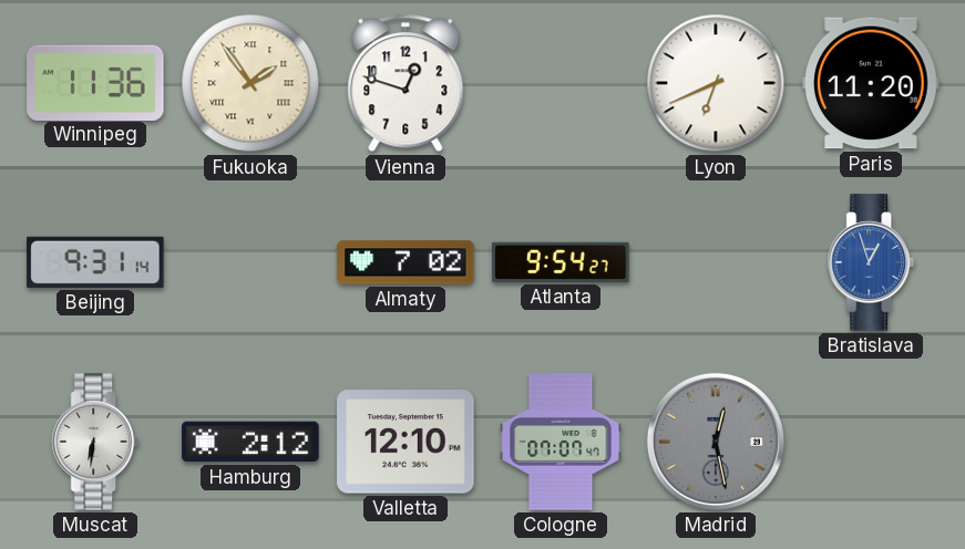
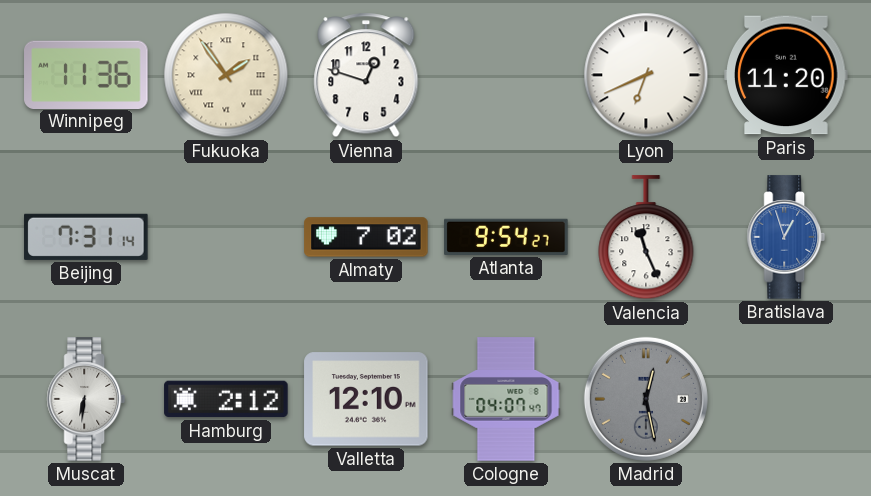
Beijing: 9:31 -> 7:31 (86, 237)
Valencia: none -> 11:26 (646, 238)
Cologne: 07:07 -> 04:07 (506, 399)
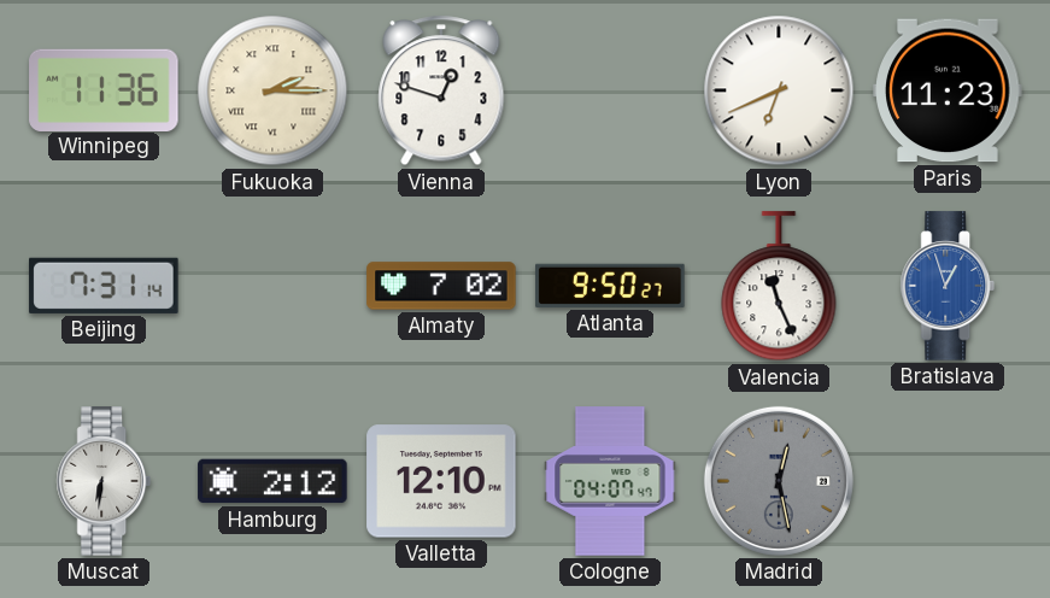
Fukuoka: 1:54 -> 2:15 (272, 90)
Paris: 11:20 -> 11:23 (948, 90)
Atlanta: 9:54 -> 9:50 (610, 286)
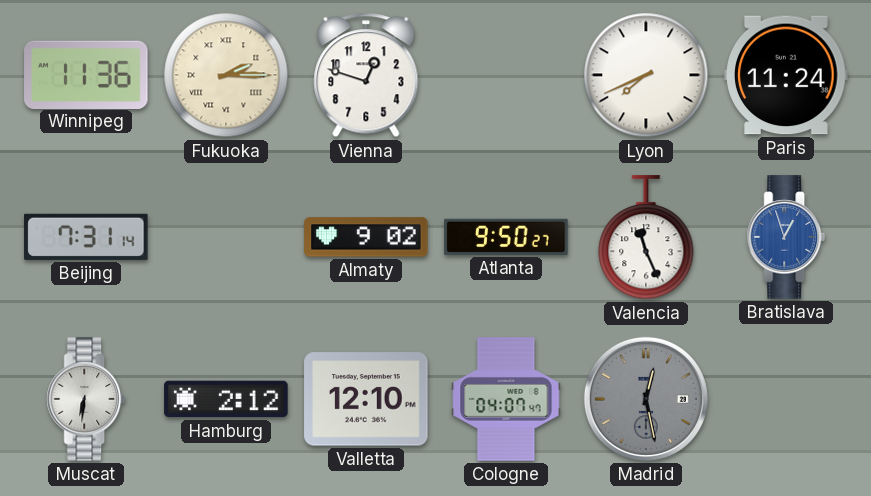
Lyon: 6:41 -> 7:41 (646, 75)
Paris: 11:23 -> 11:24 (786, 75)
Almaty: 7:02 -> 9:02 (366, 237)
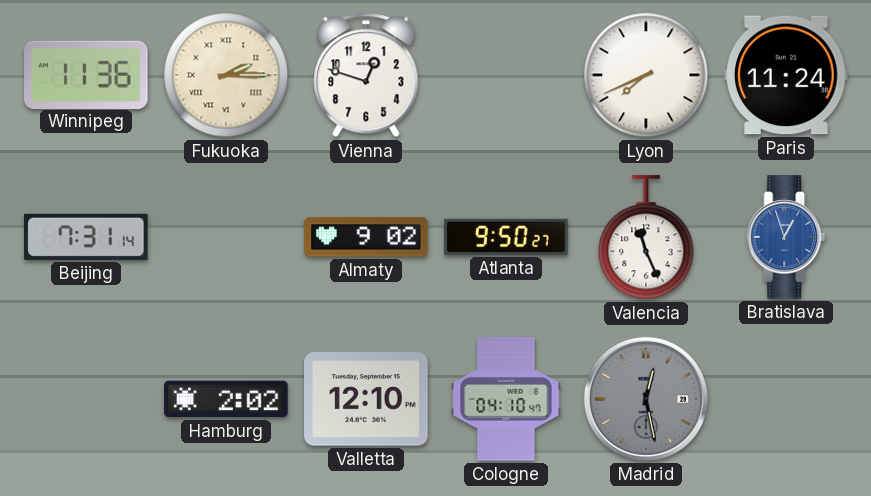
Muscat: 6:31 -> none (86, 399)
Hamburg: 2:12 -> 2:02 (226, 399)
Cologne: 04:07 -> 04:10 (506, 399)
